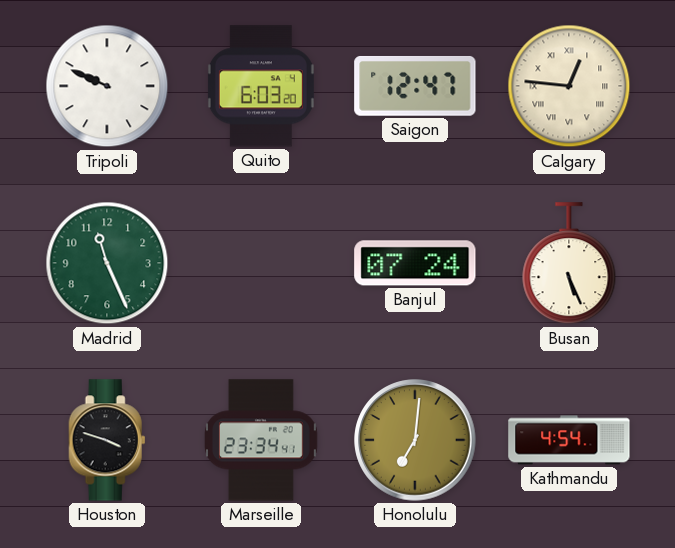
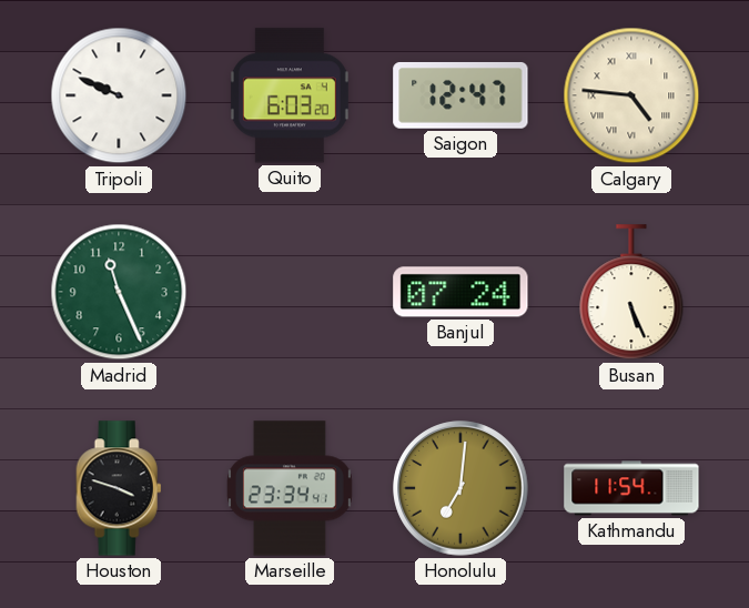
Calgary: 12:46 -> 4:46 (631, 95)
Kathmandu: 4:54 -> 11:54 (631, 488)
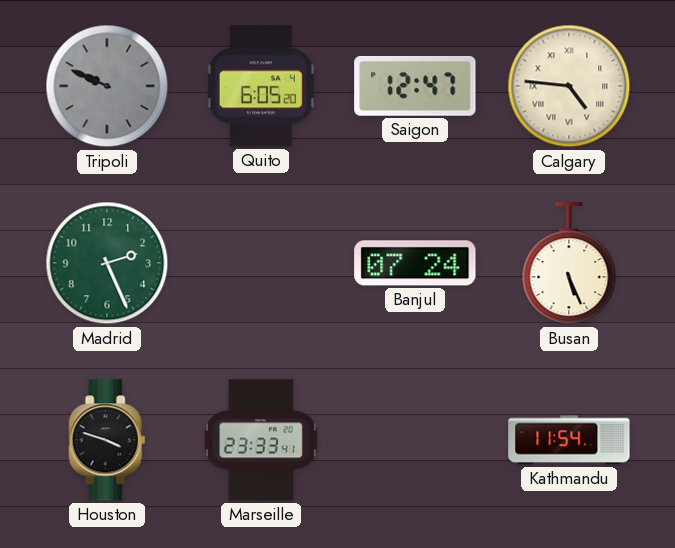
Tripoli dial: white -> grey (107, 86)
Quito: 6:03 -> 6:05 (261, 86)
Madrid: 11:26 -> 2:26 (107, 263)
Marseille: 23:34 -> 23:33 (262, 440)
Honolulu: 7:01 -> none (460, 488)
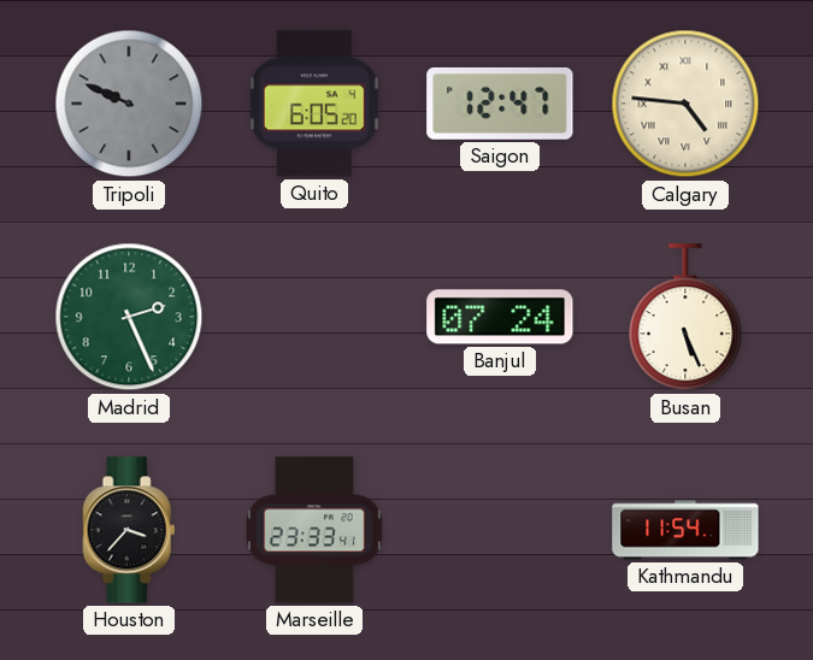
Houston: 3:48 -> 3:37 (129, 530)
